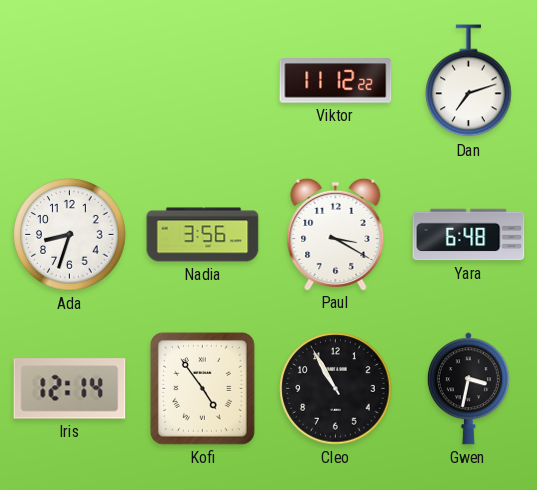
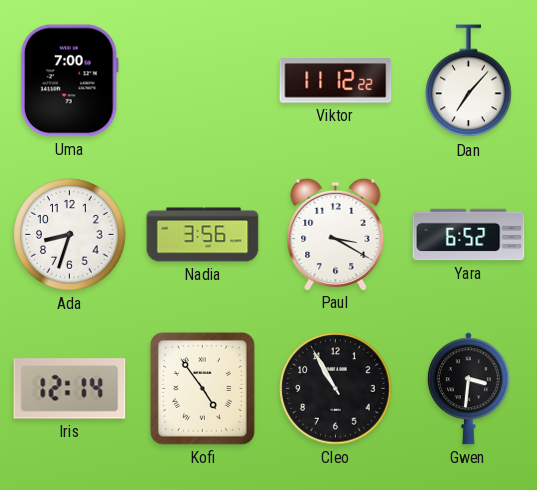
Uma: none -> 7:00 (69, 81)
Dan: 7:12 -> 7:07 (469, 81)
Yara: 6:48 -> 6:52 (469, 235)
Gwen: 3:32 -> 3:31 (468, 389)
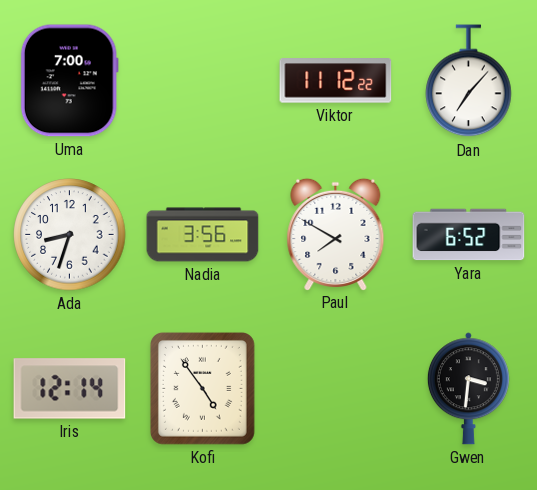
Paul: 3:20 -> 7:50 (336, 234)
Cleo: 10:55 -> none (336, 389)
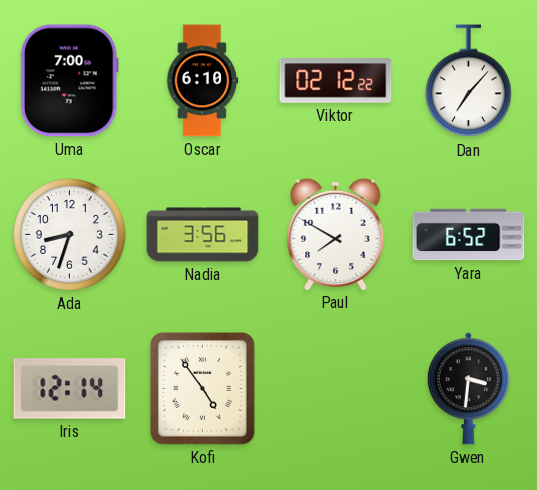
Oscar: none -> 6:10 (202, 81)
Viktor: 11:12 -> 02:12 (336, 81)
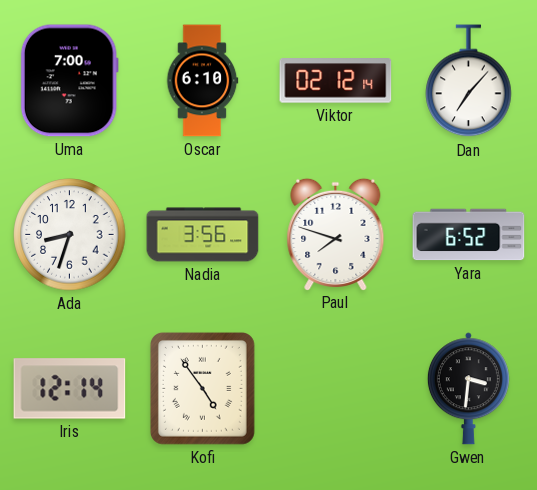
Viktor: 02:12:22 -> 02:12:14 (336, 81)
Paul: 7:50 -> 7:48 (336, 234)
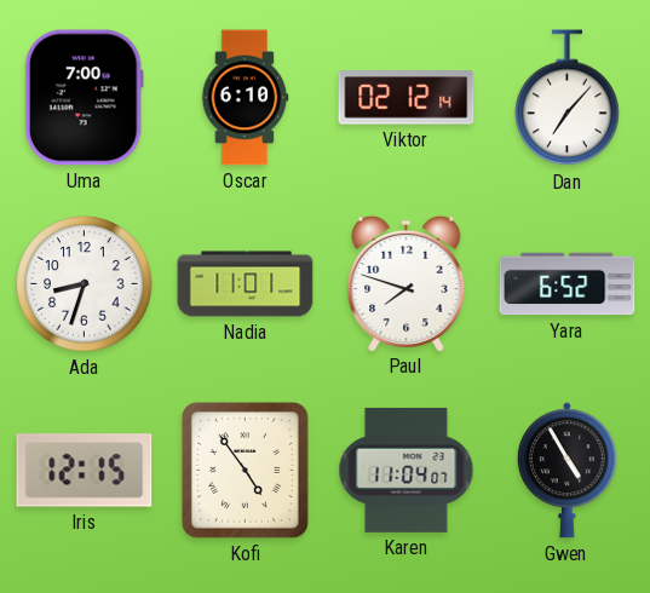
Nadia: 3:56 -> 11:01 (246, 284)
Iris: 12:14 -> 12:15 (85, 471)
Karen: none -> 11:04 (407, 470)
Gwen: 3:31 -> 4:55 (566, 471)
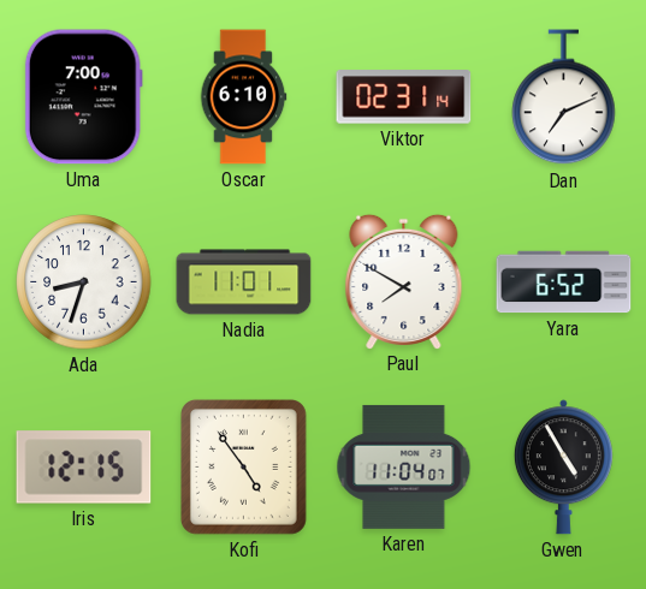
Viktor: 02:12 -> 02:31 (404, 97)
Dan: 7:07 -> 7:11 (564, 97)
Paul: 7:48 -> 7:50 (404, 281)
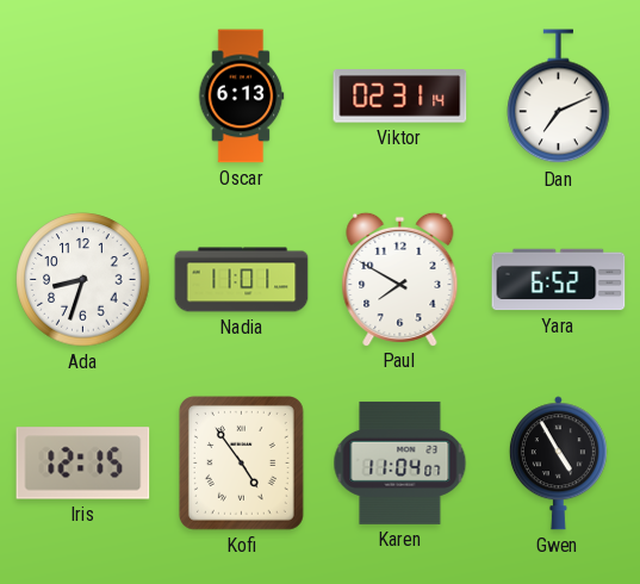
Uma: 7:00 -> none (83, 97)
Oscar: 6:10 -> 6:13 (241, 97)
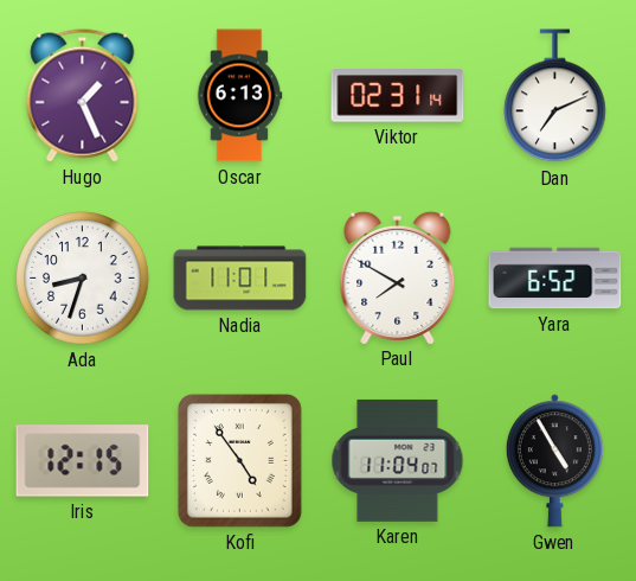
Hugo: none -> 1:26 (83, 96)
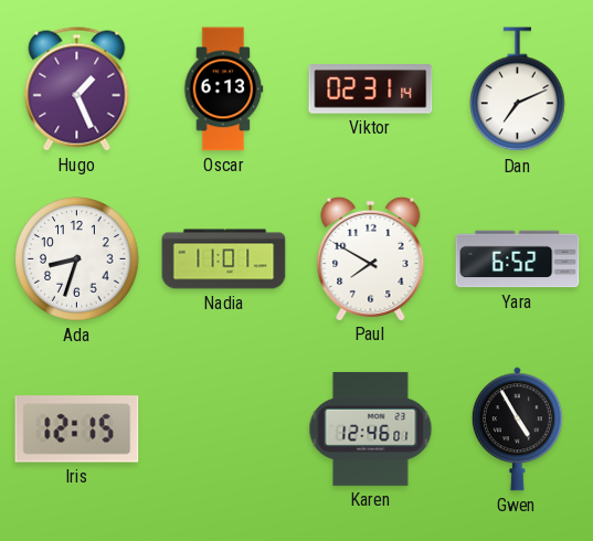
Kofi: 4:54 -> none (239, 460)
Karen: 11:04 -> 12:46 (371, 428)
